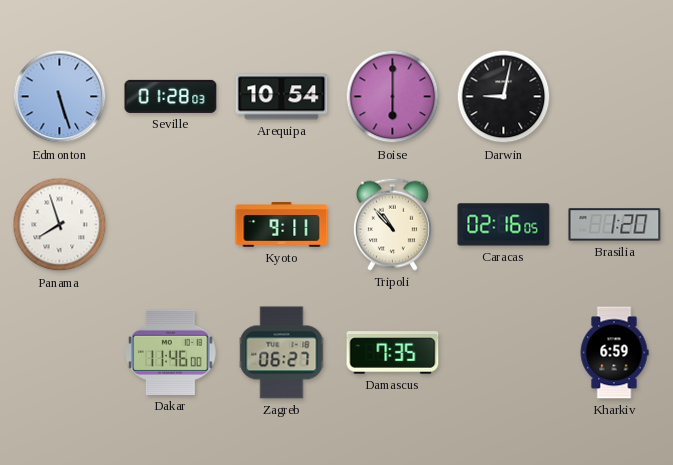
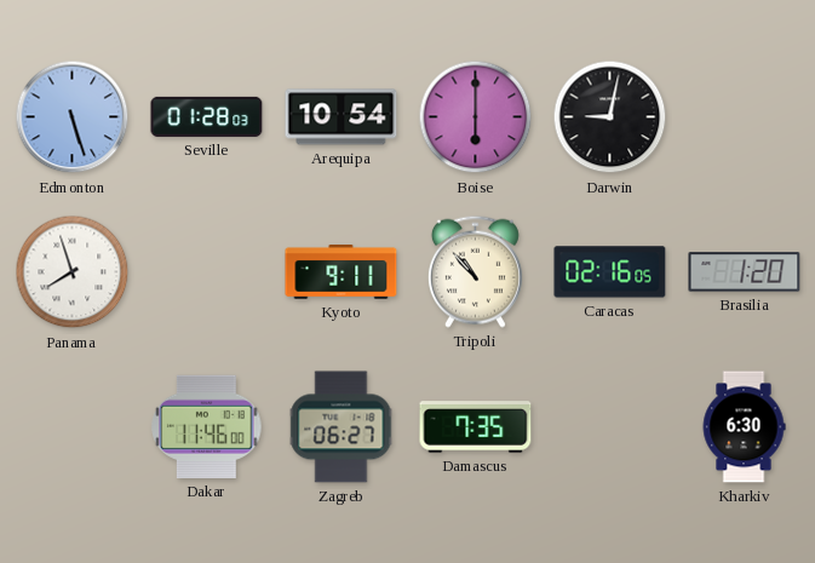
Kharkiv: 6:59 -> 6:30 (744, 427)
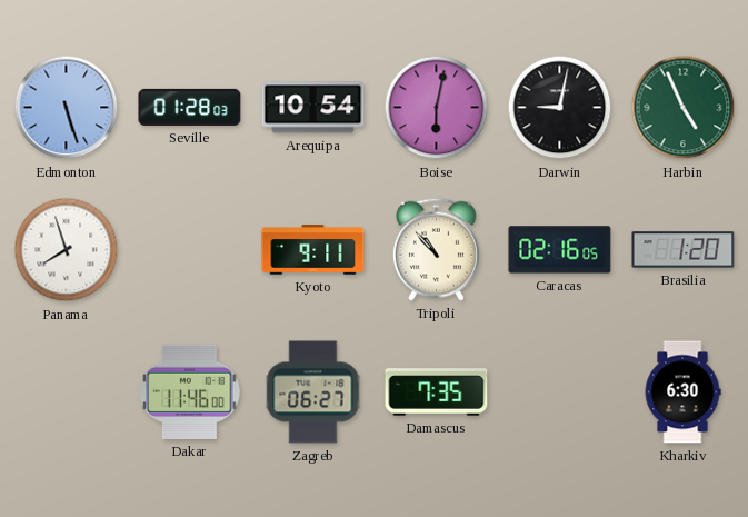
Boise: 6:00 -> 6:02 (437, 108)
Harbin: none -> 4:56 (684, 108)
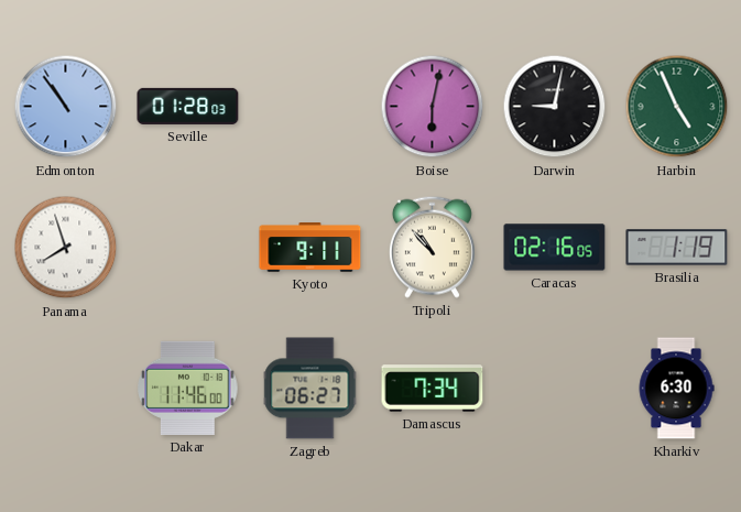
Edmonton: 5:27 -> 10:54 (66, 107)
Arequipa: 10:54 -> none (313, 108)
Brasilia: 1:20 -> 1:19 (677, 248)
Damascus: 7:35 -> 7:34 (433, 389)
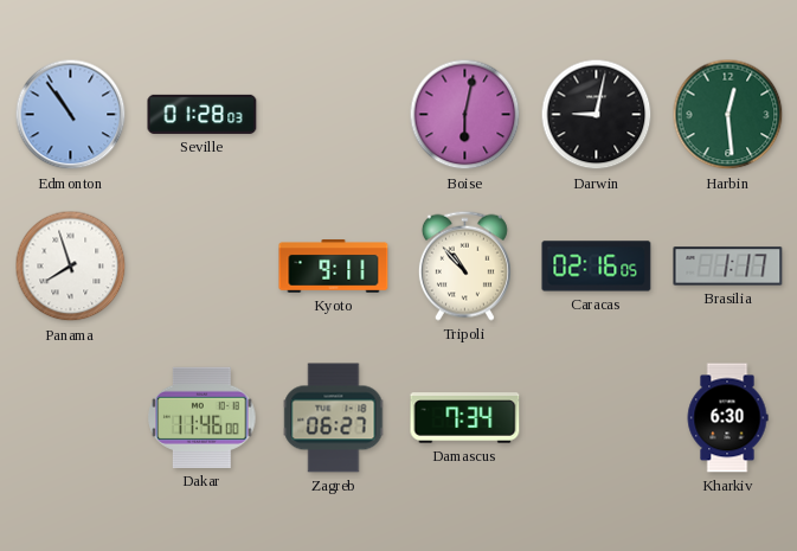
Harbin: 4:56 -> 12:29 (728, 115)
Brasilia: 1:19 -> 1:17 (728, 267)
